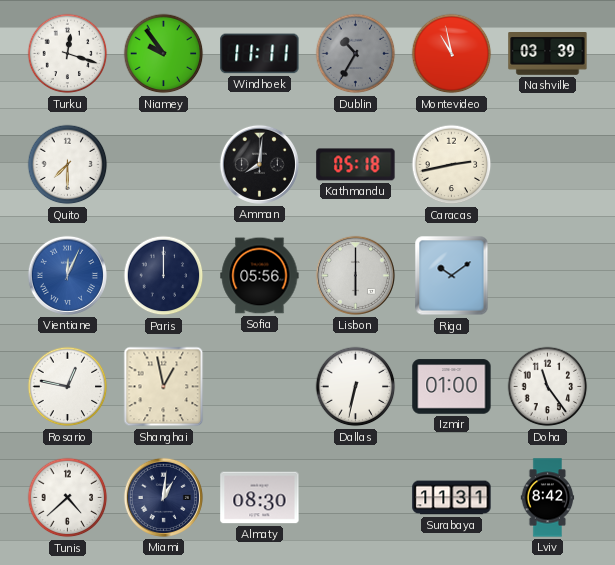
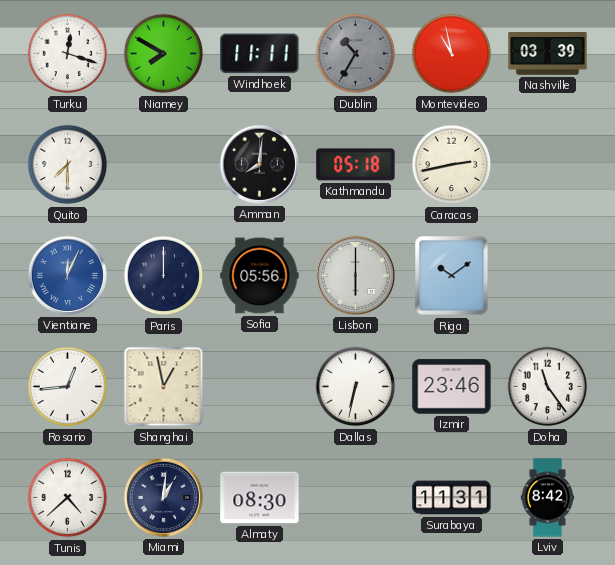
Niamey: 9:54 -> 7:50 (164, 54)
Rosario: 12:47 -> 12:44 (68, 387)
Izmir: 01:00 -> 23:46 (452, 387)
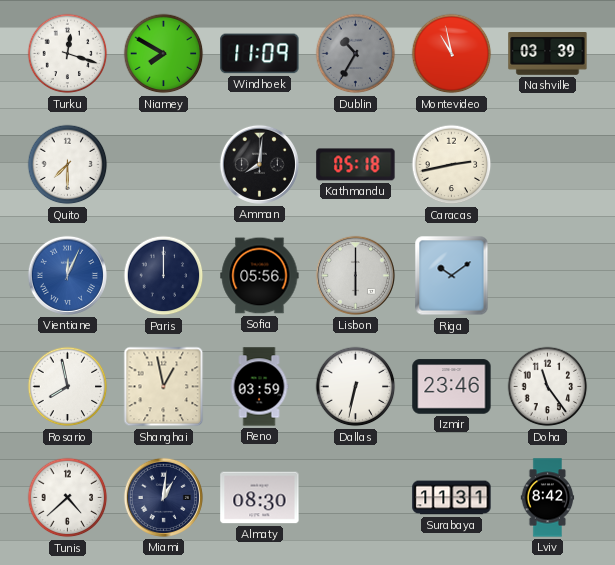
Windhoek: 11:11 -> 11:09 (260, 54)
Rosario: 12:44 -> 7:58 (68, 387)
Reno: none -> 03:59 (259, 387)
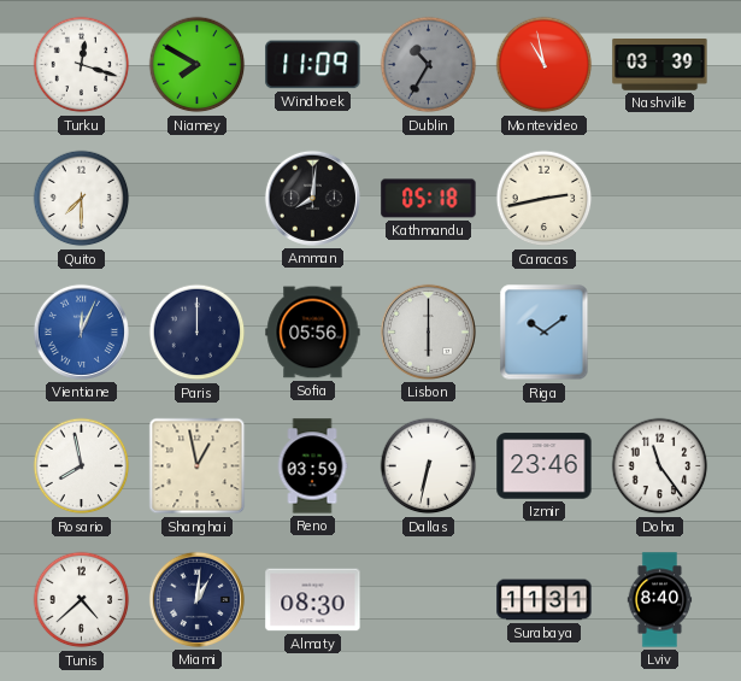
Lviv: 8:42 -> 8:40 (660, 600)
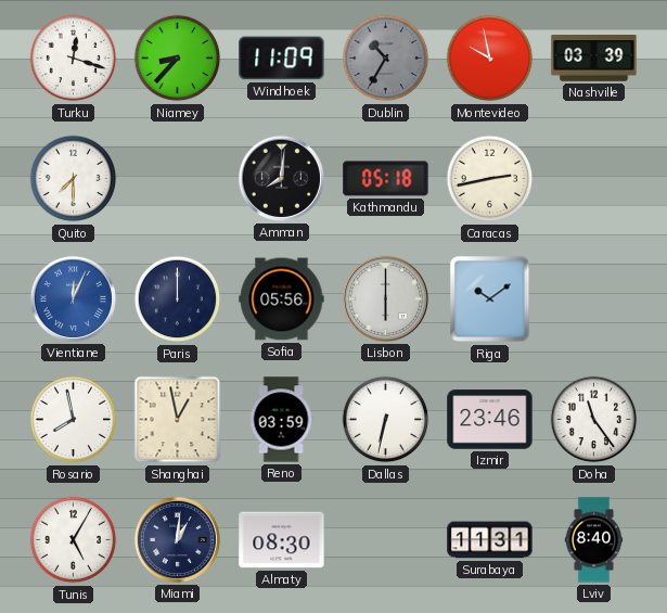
Niamey: 7:50 -> 8:37 (178, 59)
Montevideo: 10:58 -> 9:58 (490, 59)
Tunis: 4:38 -> 5:05 (74, 540)
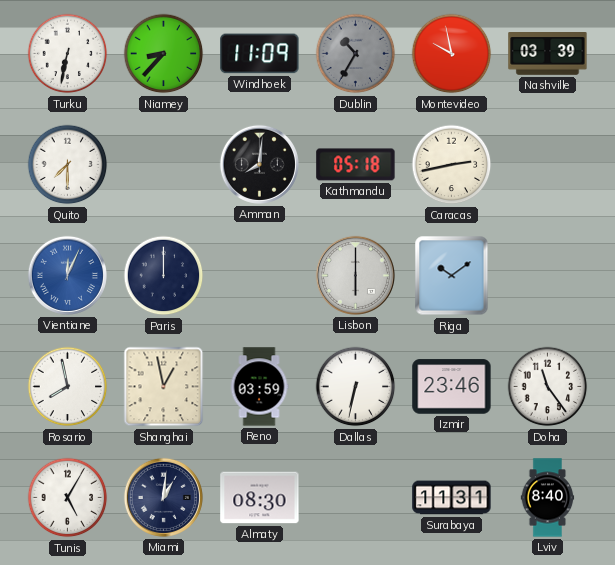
Turku: 12:18 -> 6:32 (68, 54)
Sofia: 05:56 -> none (282, 299)
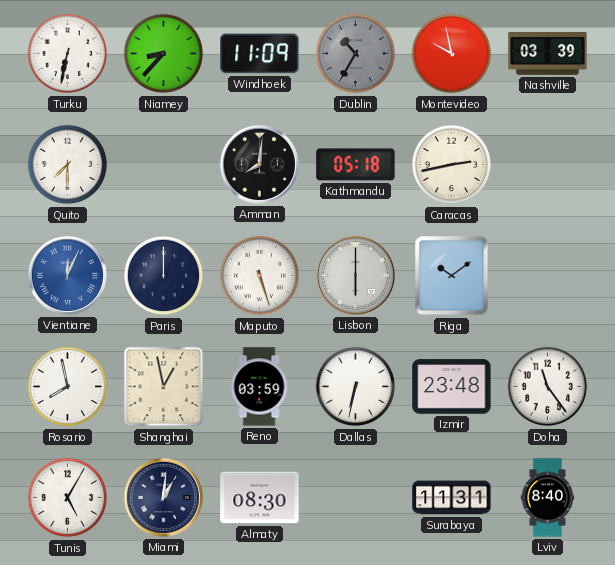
Maputo: none -> 5:27 (260, 276)
Izmir: 23:46 -> 23:48 (452, 387)
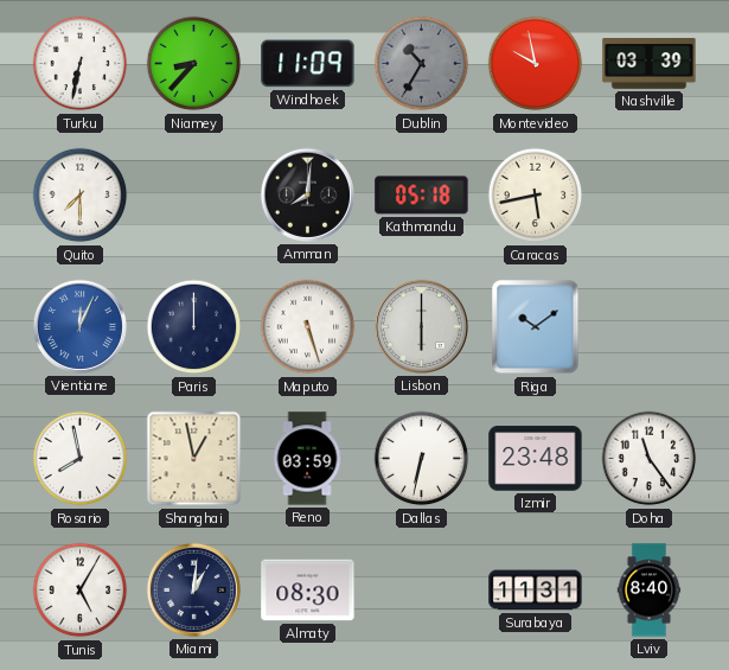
Caracas: 2:43 -> 5:43 (536, 196)
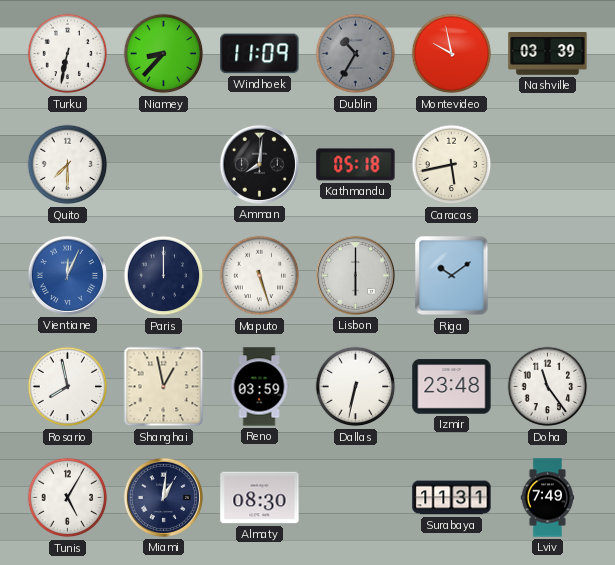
Lviv: 8:40 -> 7:49 (548, 498)
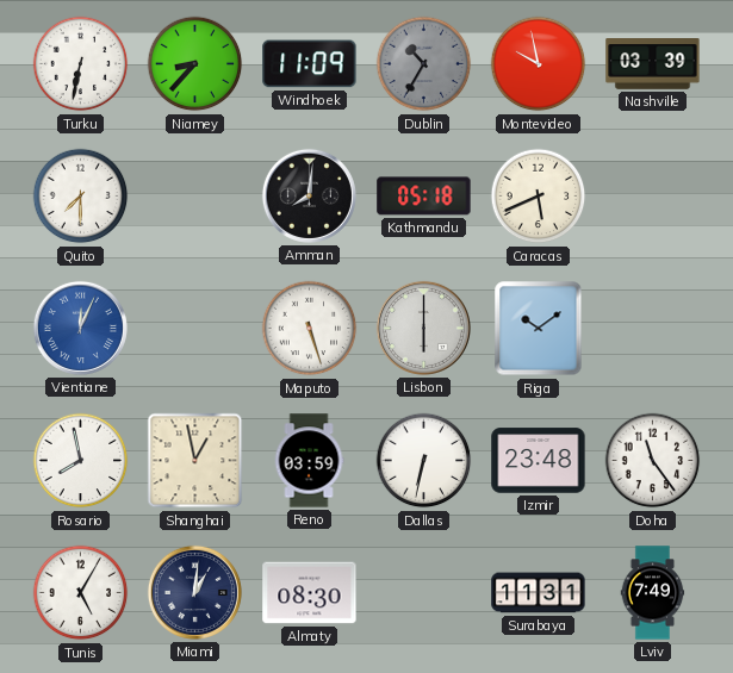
Caracas: 5:43 -> 5:41 (539, 197)
Paris: 12:00 -> none (164, 276)
